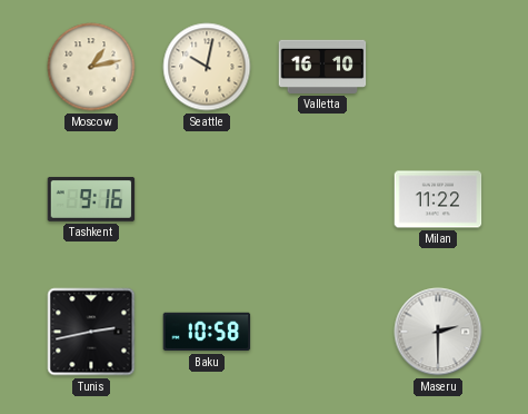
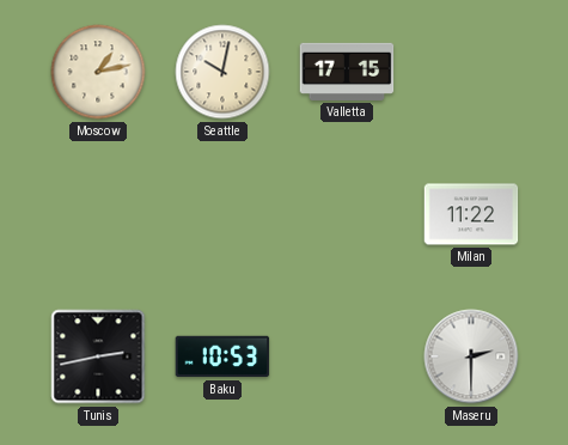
Valletta: 16:10 -> 17:15 (347, 72)
Tashkent: 9:16 -> none (91, 199)
Baku: 10:58 -> 10:53 (222, 356)
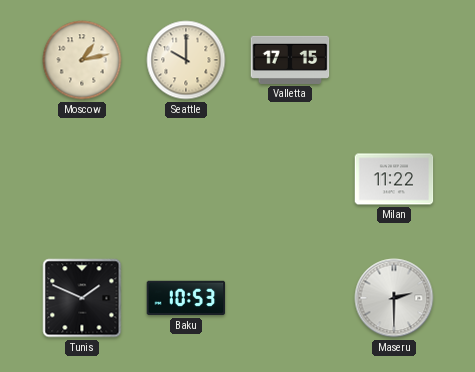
Seattle: 10:02 -> 10:00 (186, 60)
Tunis: 2:43 -> 1:49 (82, 298)
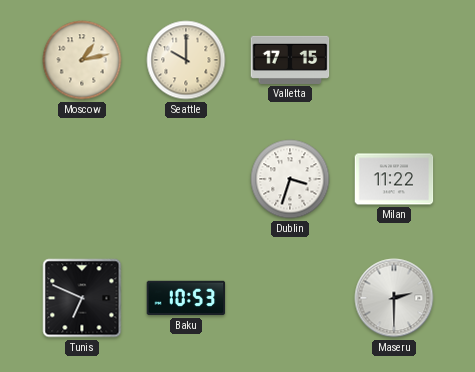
Dublin: none -> 3:33 (290, 179)
Tunis: 1:49 -> 6:49 (82, 298)
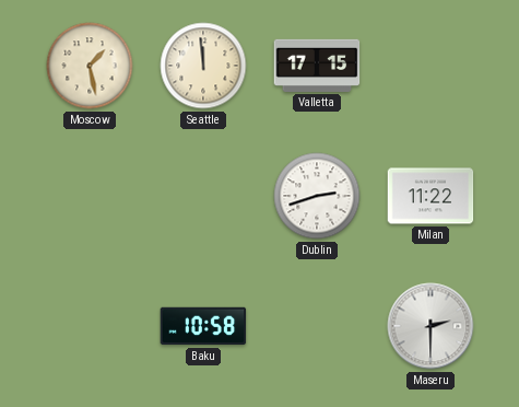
Moscow: 1:13 -> 1:28 (90, 66)
Seattle: 10:00 -> 11:59 (203, 66)
Dublin: 3:33 -> 2:42 (317, 196)
Tunis: 6:49 -> none (82, 298)
Baku: 10:53 -> 10:58 (203, 326)
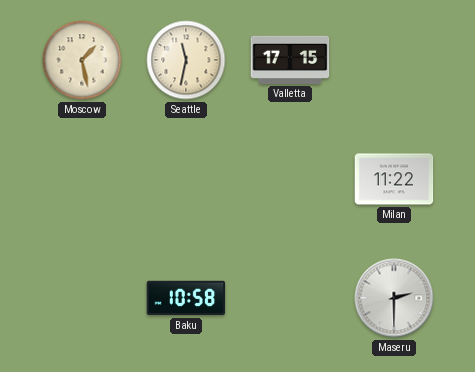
Seattle: 11:59 -> 11:32 (186, 60)
Dublin: 2:42 -> none (317, 196)
